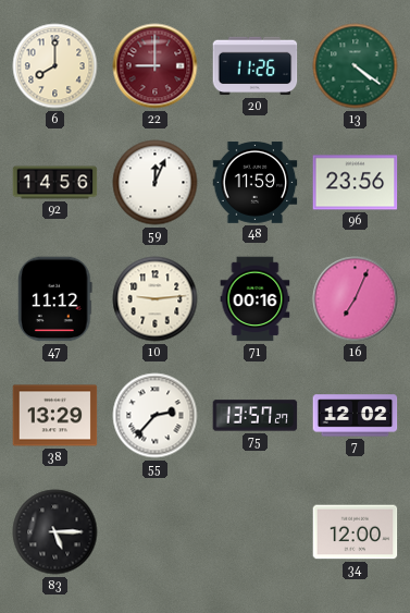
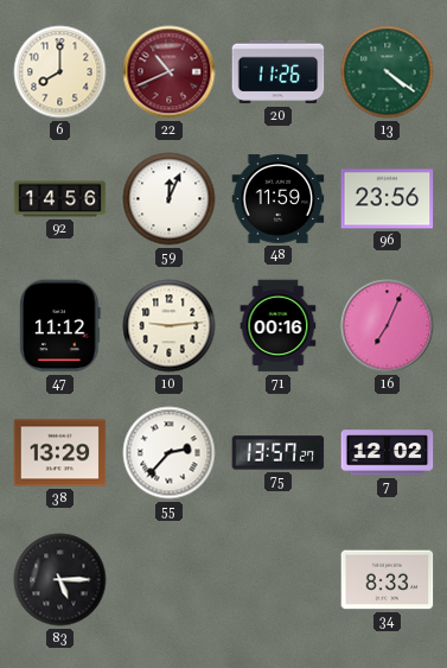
22: 9:00 -> 10:41 (170, 72)
34: 12:00 -> 8:33 (388, 580)
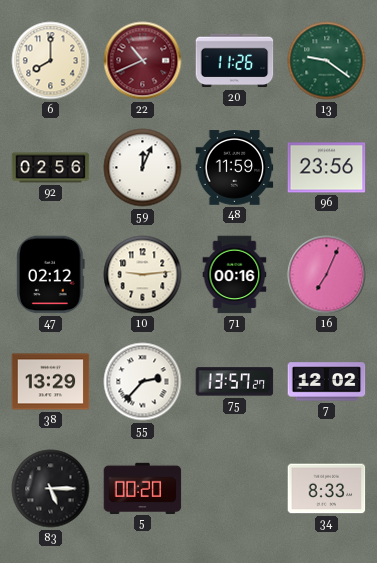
13: 4:21 -> 9:21 (327, 61)
92: 14:56 -> 02:56 (51, 168)
47: 11:12 -> 02:12 (51, 275)
5: none -> 00:20 (143, 488)
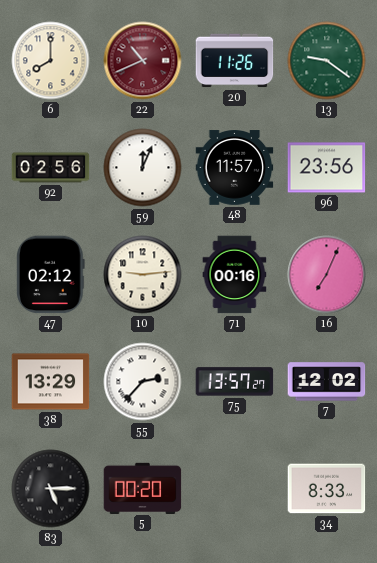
48: 11:59 -> 11:57 (235, 168)
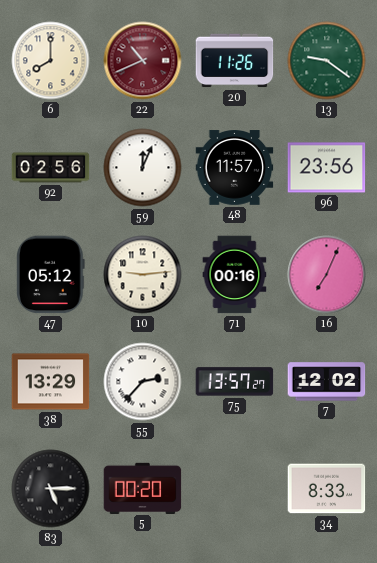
47: 02:12 -> 05:12 (51, 275)
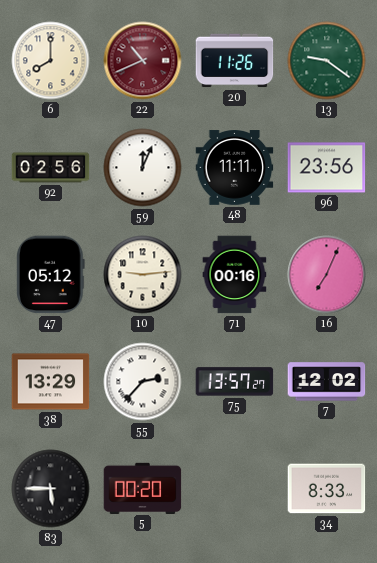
48: 11:57 -> 11:11 (235, 168)
83: 5:15 -> 5:45 (51, 489)
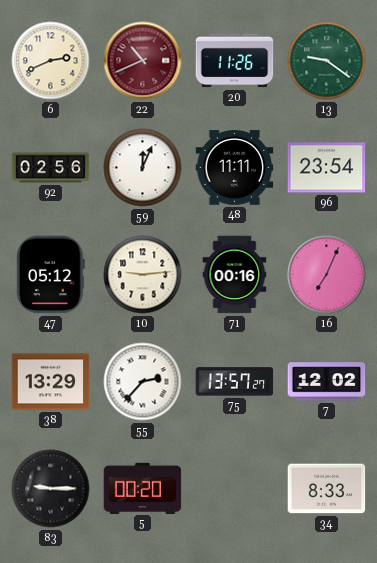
6: 8:00 -> 2:41 (51, 61)
96: 23:56 -> 23:54 (327, 168)
83: 5:45 -> 9:15 (51, 489)
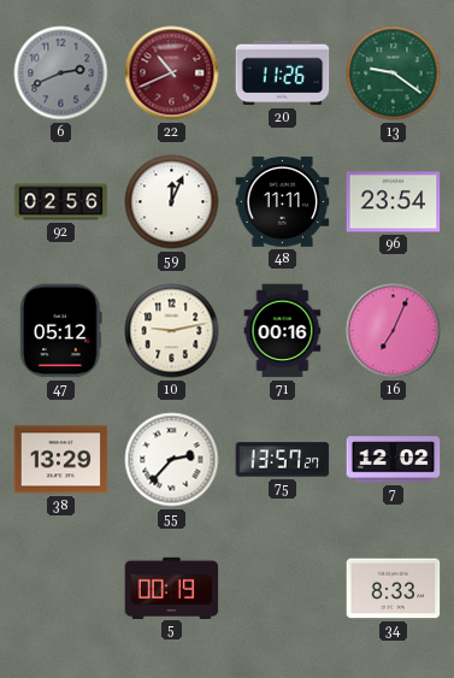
6 dial: cream -> grey (61, 73)
10: 9:14 -> 9:13 (172, 331)
83: 9:15 -> none (51, 489)
5: 00:20 -> 00:19 (172, 588)
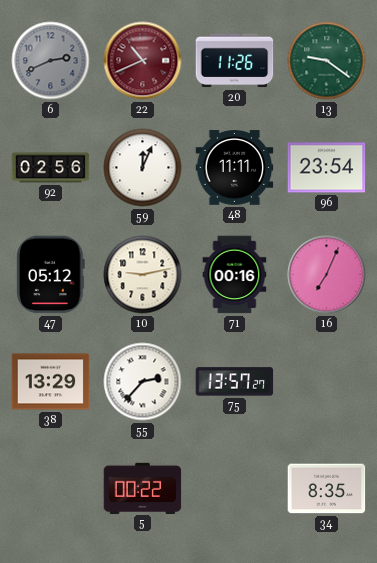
7: 12:02 -> none (394, 460)
5: 00:19 -> 00:22 (143, 488)
34: 8:33 -> 8:35 (327, 489)
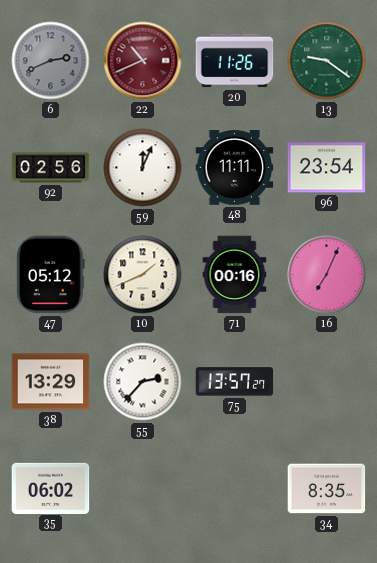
10: 9:13 -> 1:41 (143, 275)
35: none -> 06:02 (51, 488)
5: 00:22 -> none (143, 488)
